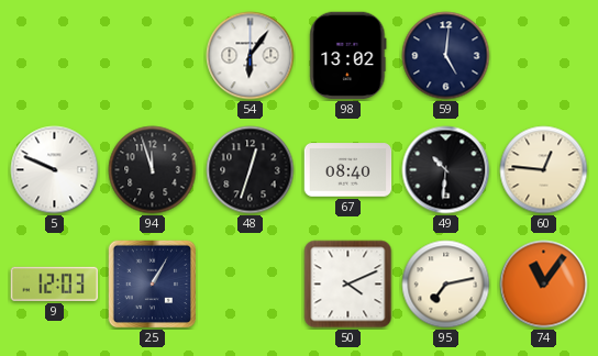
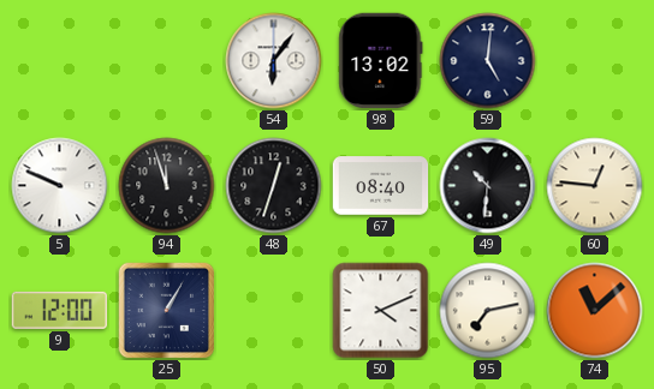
9: 12:03 -> 12:00 (59, 310)
74: 11:06 -> 11:08 (595, 311)
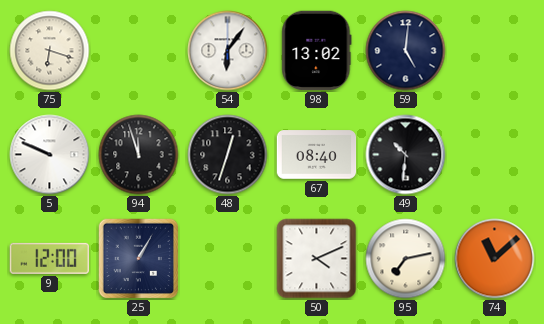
75: none -> 6:18 (50, 51)
60: 12:46 -> none (595, 186)
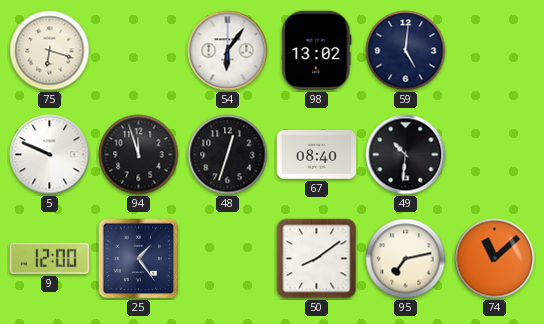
25: 1:05 -> 1:24 (139, 259)
50: 4:11 -> 8:09 (317, 259)
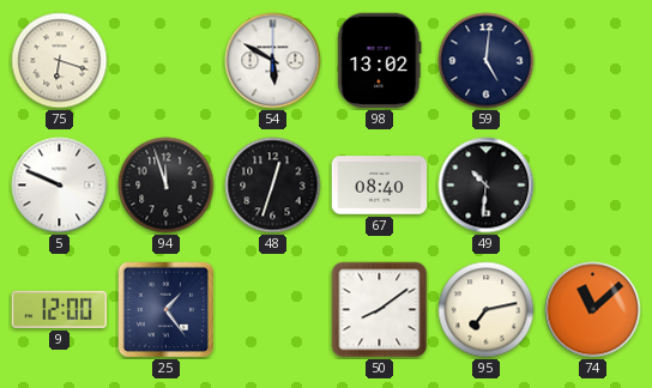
54: 6:06 -> 5:50 (273, 61)
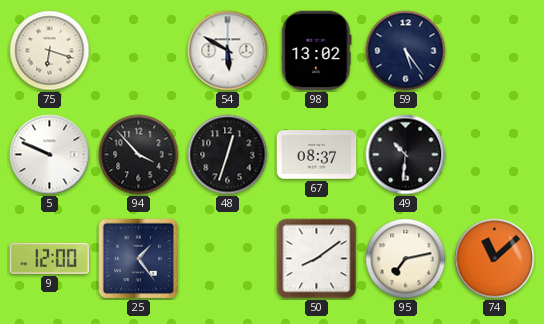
59: 5:01 -> 5:24 (406, 51)
94: 11:57 -> 3:53 (139, 155)
67: 08:40 -> 08:37 (317, 155)
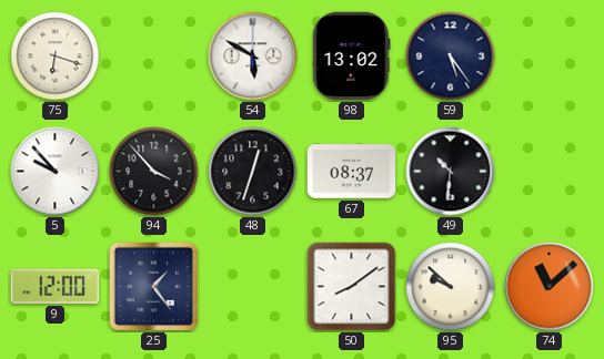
5: 9:49 -> 9:53 (56, 172)
95: 7:13 -> 9:52 (451, 287)
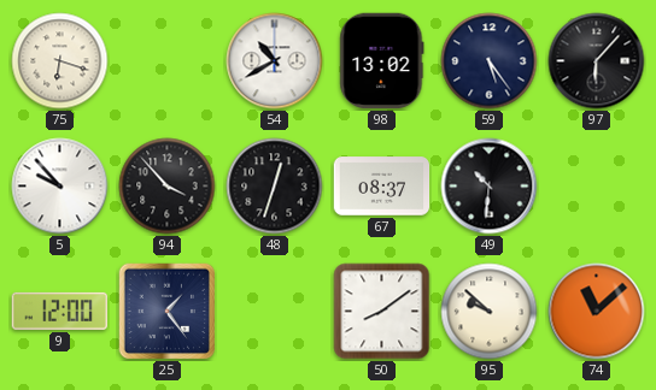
54: 5:50 -> 10:40 (275, 61)
97: none -> 6:07 (597, 61)
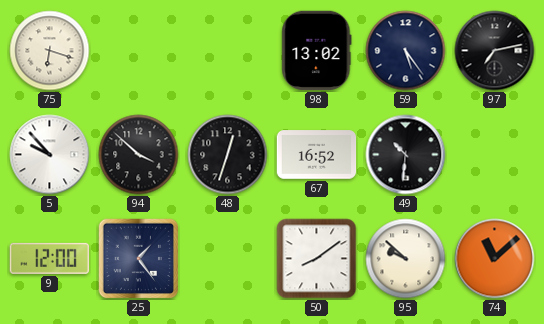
54: 10:40 -> none (275, 61)
97: 6:07 -> 7:13 (495, 51)
94: 3:53 -> 3:52 (139, 155)
67: 08:37 -> 16:52 (317, 155)
